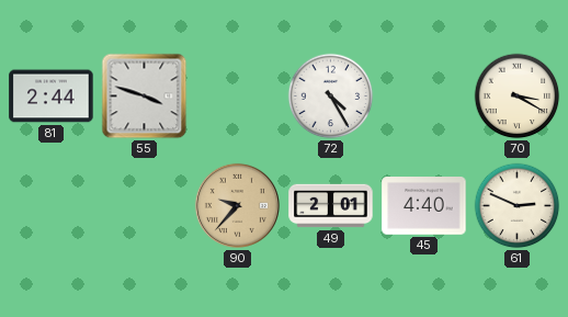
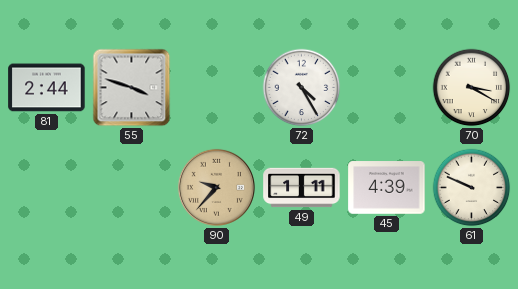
49: 2:01 -> 1:11 (302, 188)
45: 4:40 -> 4:39 (387, 188)
61: 2:49 -> 9:49 (472, 188)
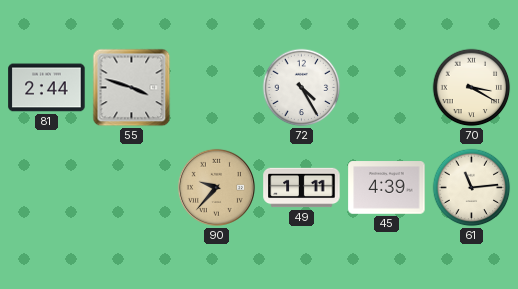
61: 9:49 -> 11:14 (472, 188)
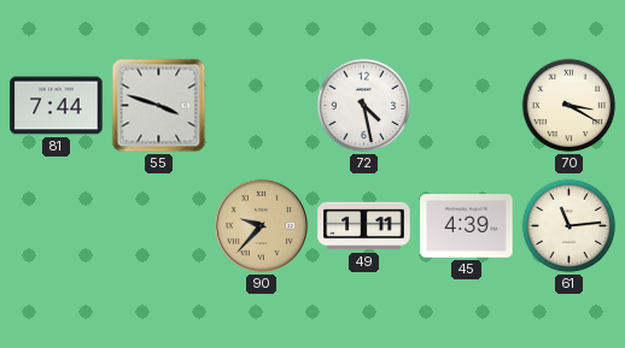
81: 2:44 -> 7:44 (57, 106)
72: 4:25 -> 4:28 (364, 106)
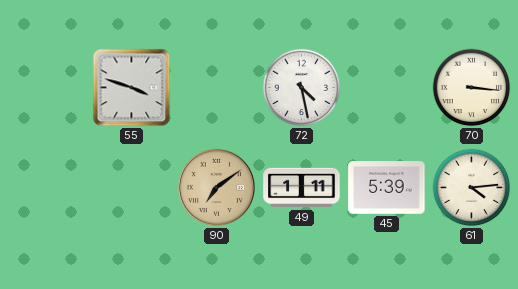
81: 7:44 -> none (57, 106)
70: 3:20 -> 3:16 (472, 88)
90: 9:37 -> 7:09 (216, 187)
45: 4:39 -> 5:39 (387, 188)
61: 11:14 -> 4:14 (472, 188)
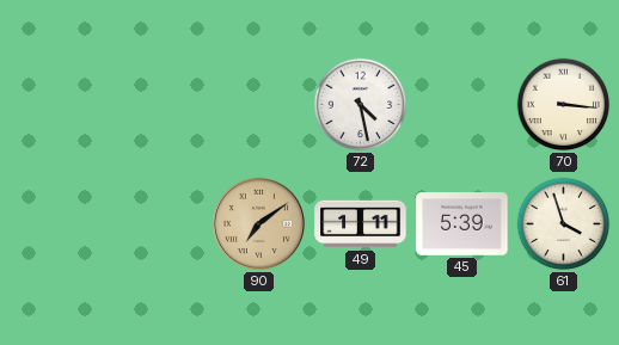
55: 3:48 -> none (132, 88)
61: 4:14 -> 3:57 (564, 224)
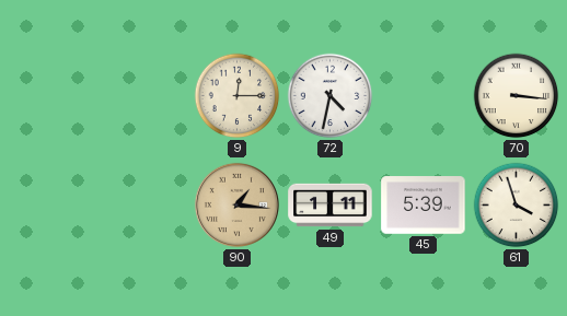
9: none -> 12:15 (238, 96)
72: 4:28 -> 4:32 (331, 96)
90: 7:09 -> 1:16 (236, 204)
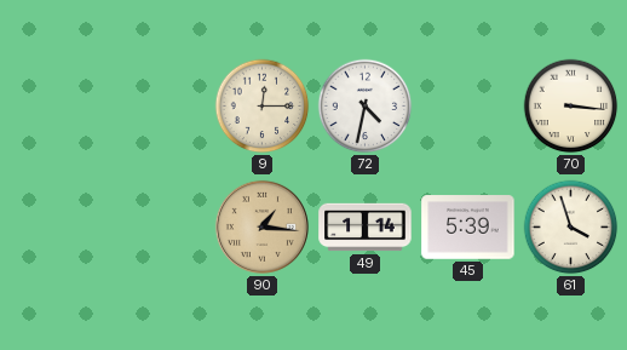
49: 1:11 -> 1:14 (366, 228)
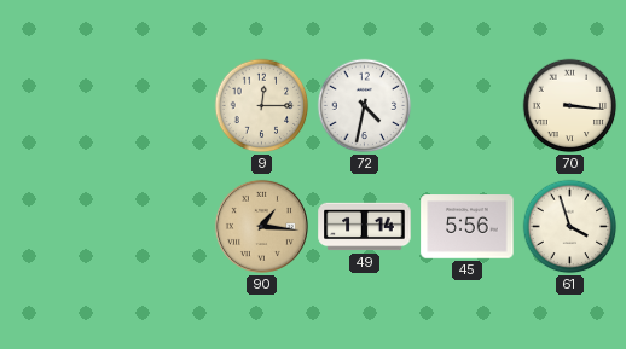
45: 5:39 -> 5:56 (468, 227)
